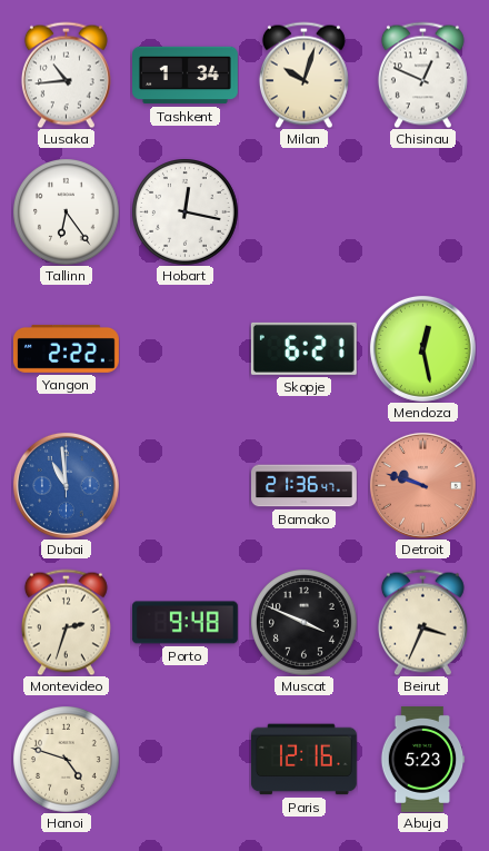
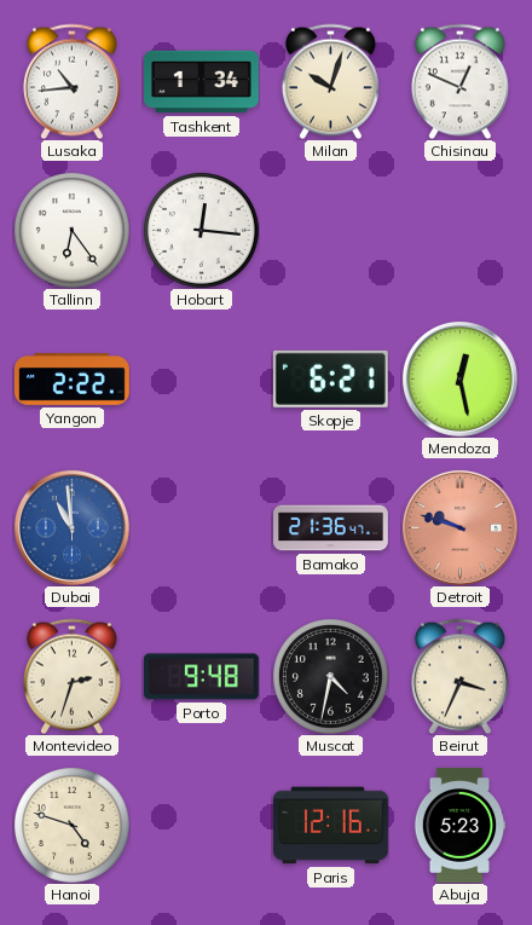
Hobart: 12:17 -> 12:16 (201, 230)
Muscat: 3:49 -> 4:32 (330, 676)
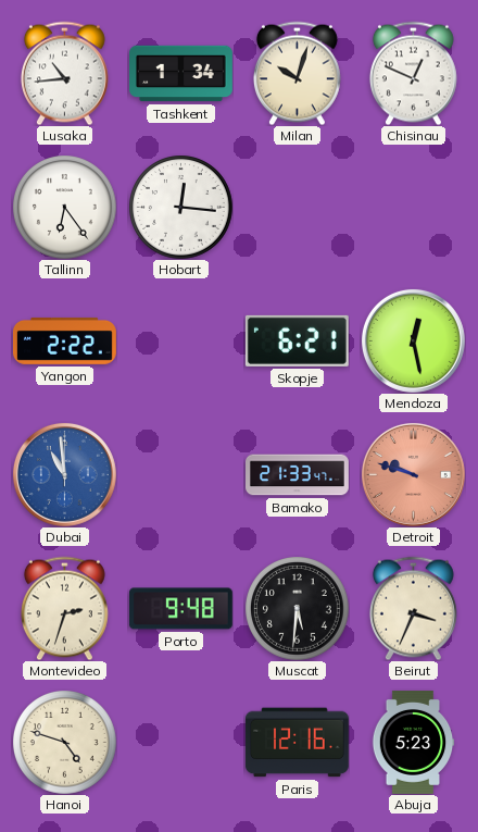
Bamako: 21:36 -> 21:33 (298, 475)
Muscat: 4:32 -> 5:31 (297, 608)
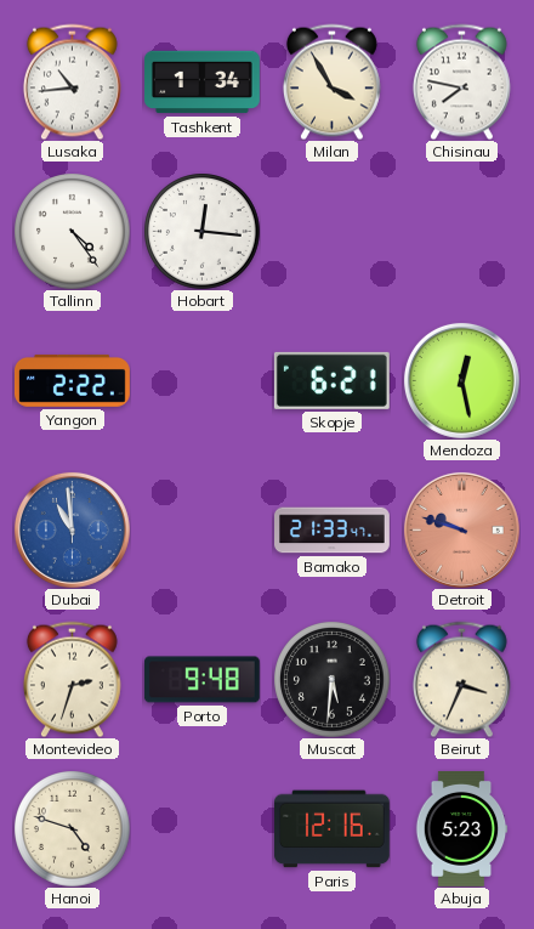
Milan: 10:03 -> 3:55 (331, 81)
Chisinau: 12:49 -> 7:47 (461, 81)
Tallinn: 6:24 -> 4:24 (72, 231)
